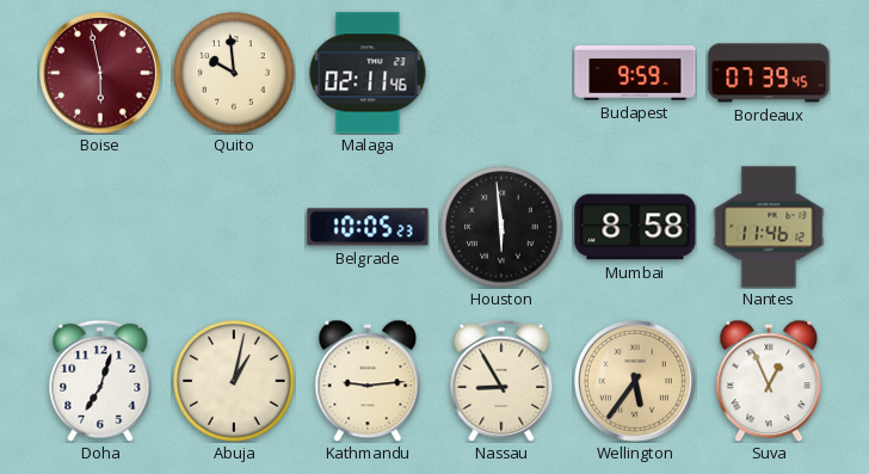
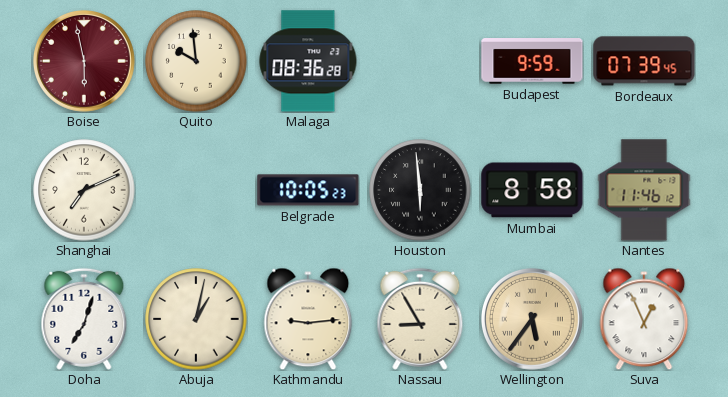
Malaga: 02:11 -> 08:36 (308, 61)
Shanghai: none -> 7:11 (84, 190)
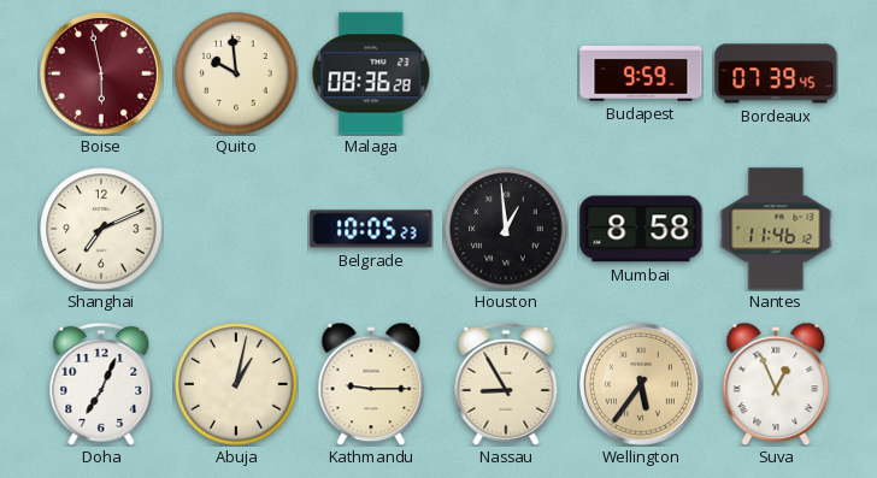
Houston: 5:59 -> 12:59 (506, 229)
Doha: 7:03 -> 7:04 (101, 384)
Kathmandu: 9:14 -> 9:15 (371, 384)
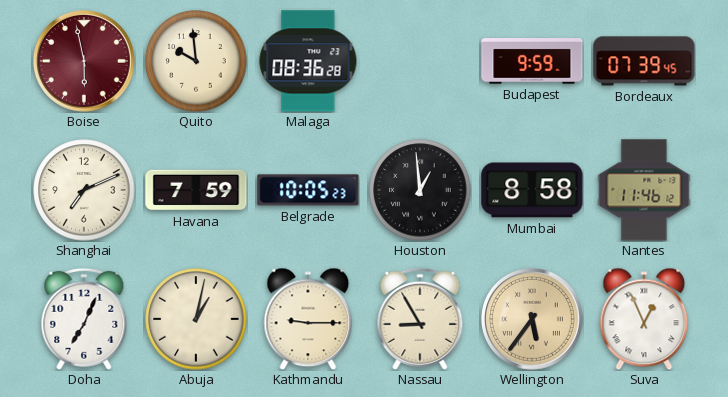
Havana: none -> 7:59 (196, 190)
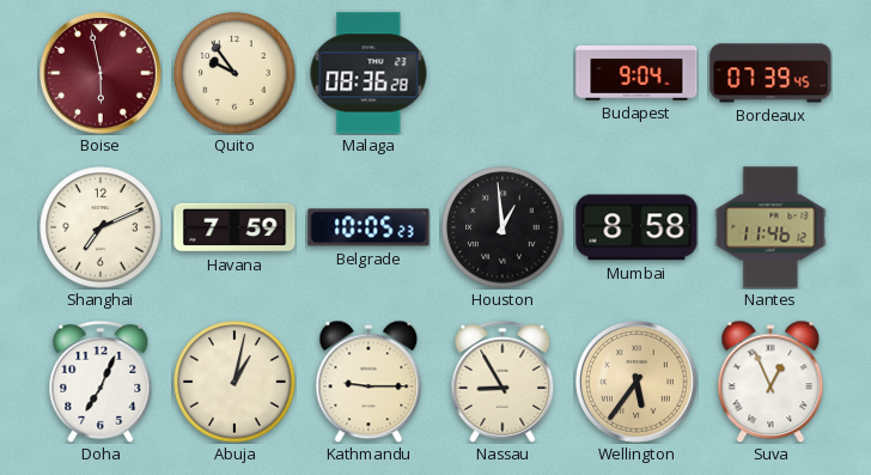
Quito: 9:59 -> 9:54 (234, 73)
Budapest: 9:59 -> 9:04 (636, 74)
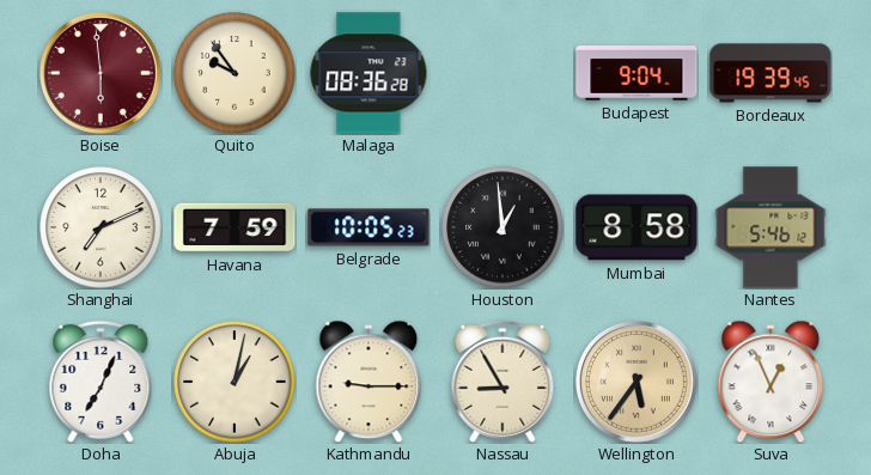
Boise: 5:58 -> 5:59 (100, 73)
Bordeaux: 07:39 -> 19:39 (770, 73)
Nantes: 11:46 -> 5:46 (770, 227)
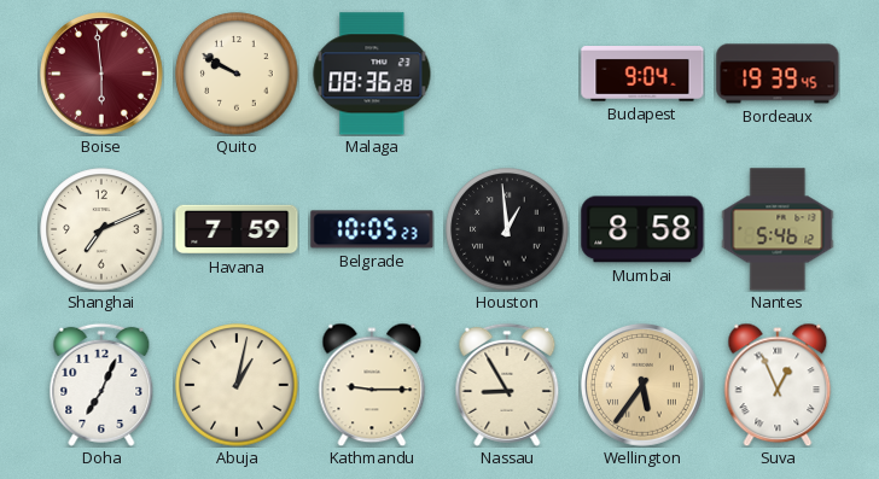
Quito: 9:54 -> 9:50 (237, 74)
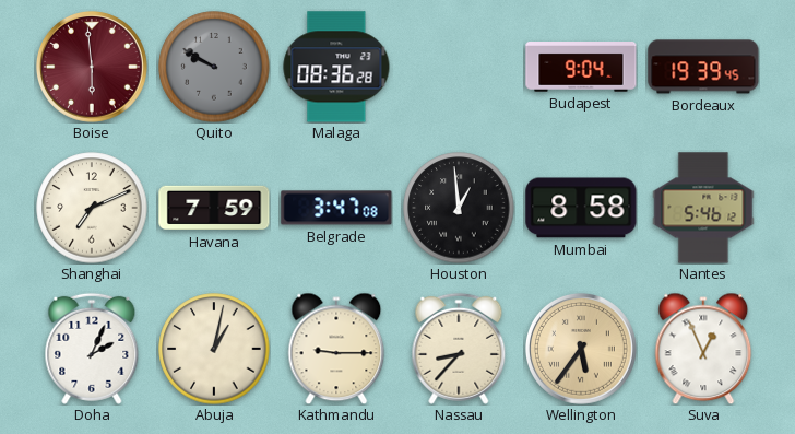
Quito dial: cream -> grey (214, 67)
Belgrade: 10:05 -> 3:47 (336, 208)
Doha: 7:04 -> 2:04 (92, 349)
Nassau: 8:55 -> 8:37 (459, 349)
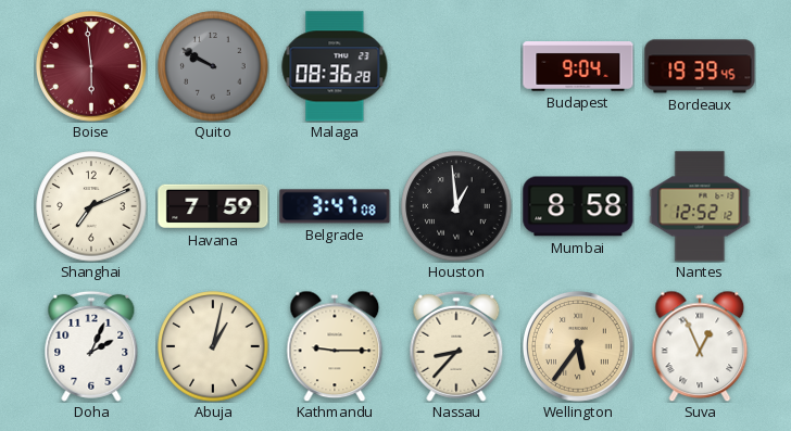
Nantes: 5:46 -> 12:52 (700, 206)
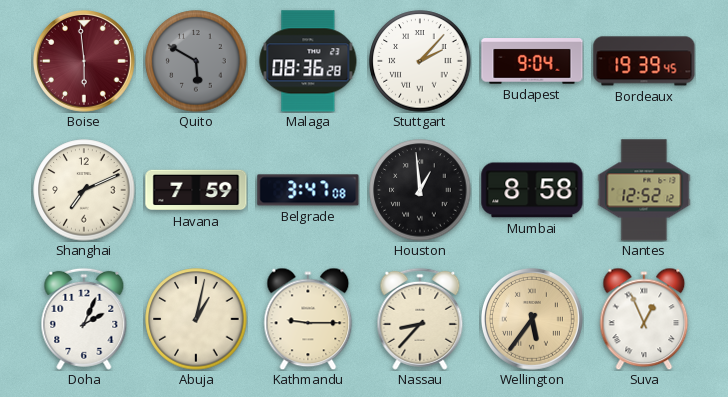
Quito: 9:50 -> 5:50 (196, 61)
Stuttgart: none -> 2:07 (420, 61)
